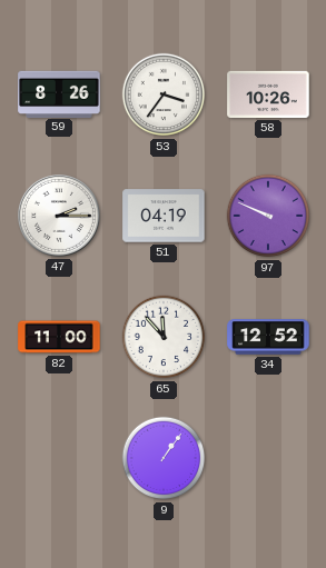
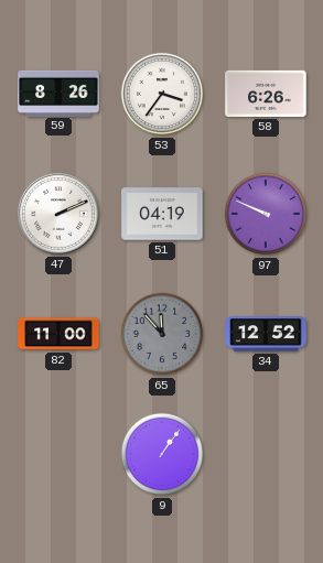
58: 10:26 -> 6:26 (266, 94)
47: 2:15 -> 2:11 (58, 214)
65 dial: white -> grey (162, 334)
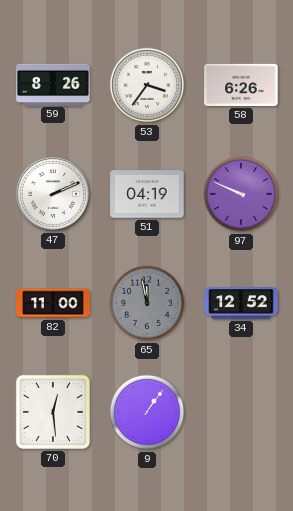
65: 11:53 -> 11:58 (147, 303)
70: none -> 12:29 (53, 412)
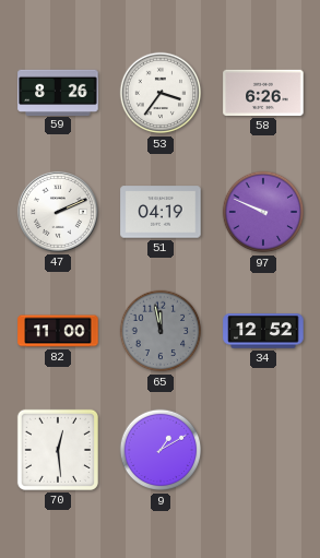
9: 1:06 -> 1:10 (161, 450)
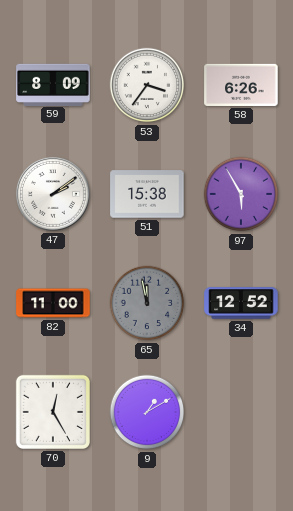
59: 8:26 -> 8:09 (53, 84)
47: 2:11 -> 2:09 (53, 194)
51: 04:19 -> 15:38 (147, 194)
97: 9:49 -> 5:55 (241, 194)
70: 12:29 -> 12:25 (53, 412)
